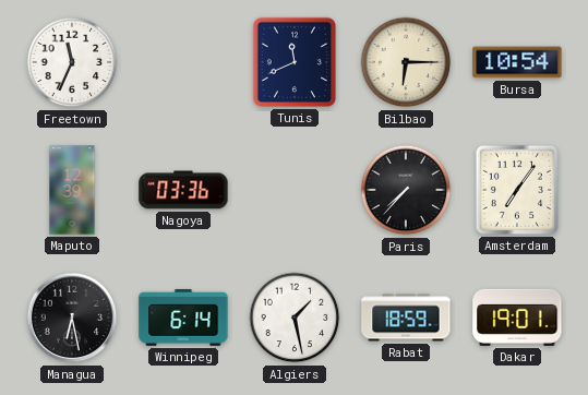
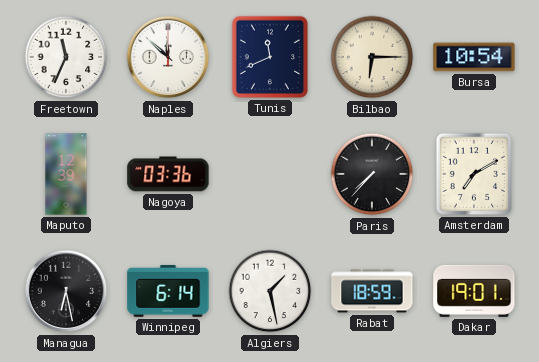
Naples: none -> 11:52 (168, 57)
Amsterdam: 7:06 -> 7:10 (474, 174)
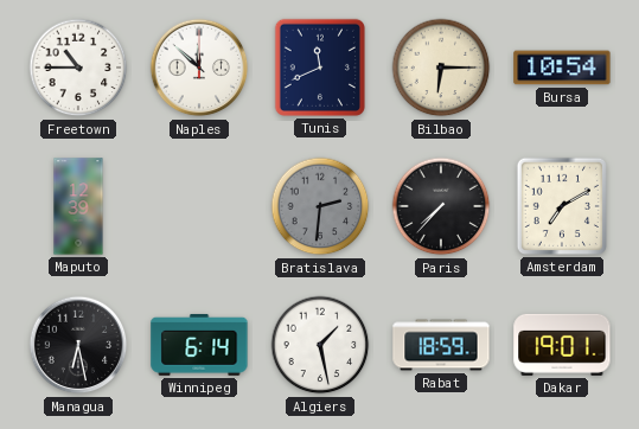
Freetown: 11:34 -> 10:45 (78, 68)
Nagoya: 03:36 -> none (168, 174)
Bratislava: none -> 2:31 (320, 206)
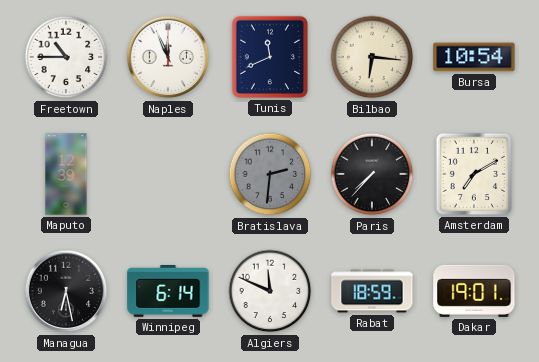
Naples: 11:52 -> 11:56 (168, 57)
Bilbao: 6:15 -> 6:16 (372, 57)
Algiers: 1:28 -> 11:49 (270, 291)
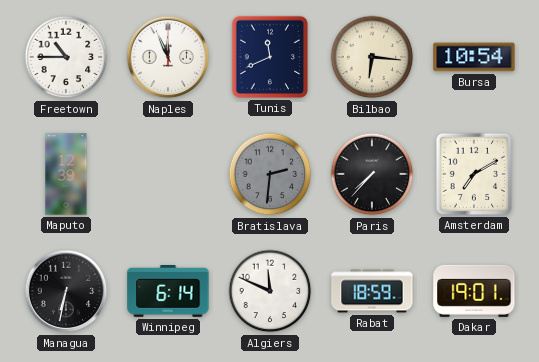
Managua: 6:28 -> 6:32 (66, 291)
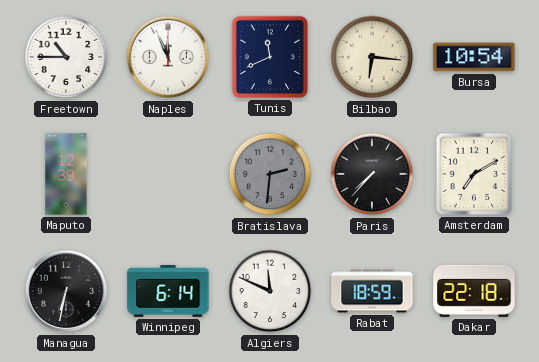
Dakar: 19:01 -> 22:18 (474, 291)
